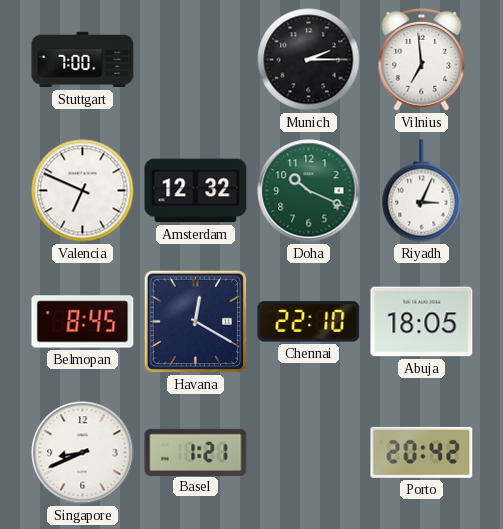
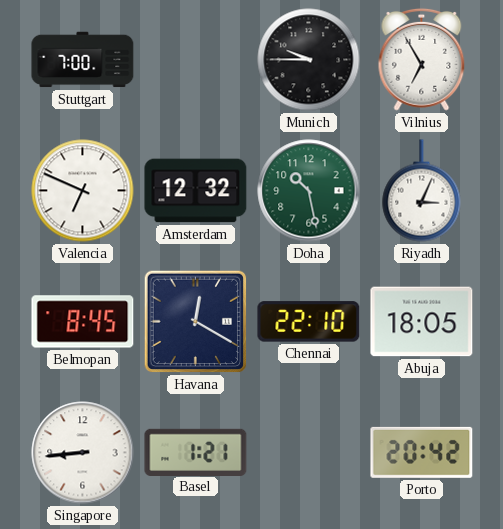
Munich: 2:15 -> 9:45 (309, 60)
Vilnius: 6:59 -> 6:55 (422, 59)
Doha: 10:19 -> 10:28 (309, 191)
Singapore: 8:41 -> 8:44 (83, 453)
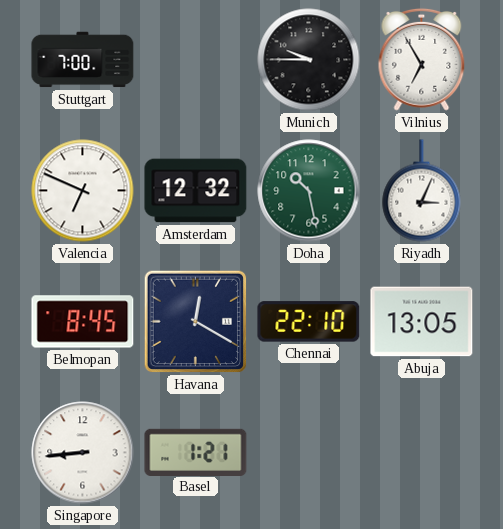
Abuja: 18:05 -> 13:05 (422, 322)
Porto: 20:42 -> none (422, 452)
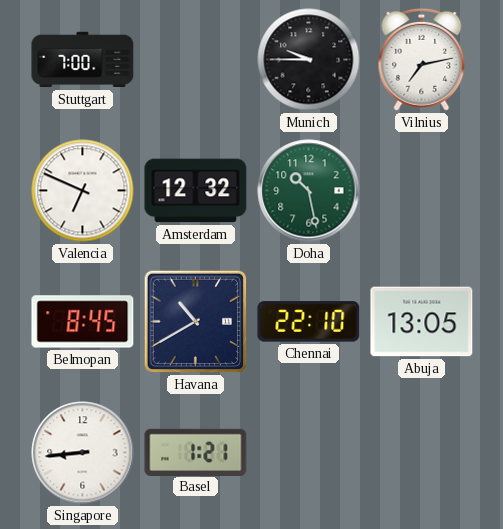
Vilnius: 6:55 -> 7:13 (422, 59)
Riyadh: 3:04 -> none (422, 191)
Havana: 12:20 -> 10:40 (196, 322)
